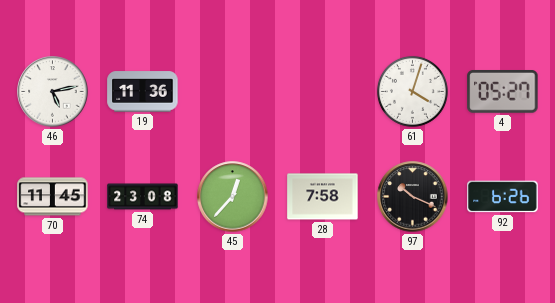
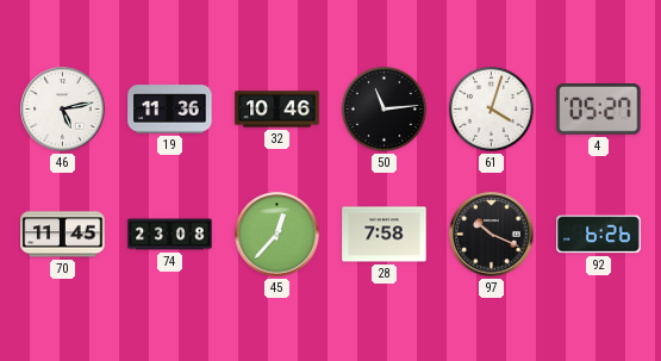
32: none -> 10:46 (278, 110)
50: none -> 11:14 (383, 108)
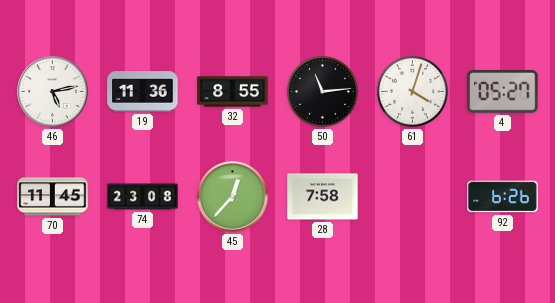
32: 10:46 -> 8:55 (233, 92)
97: 10:19 -> none (492, 235)
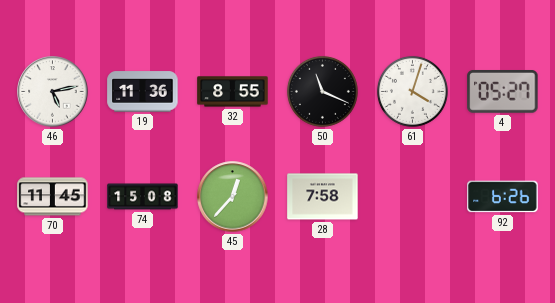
50: 11:14 -> 11:19 (322, 91)
74: 23:08 -> 15:08 (143, 197)
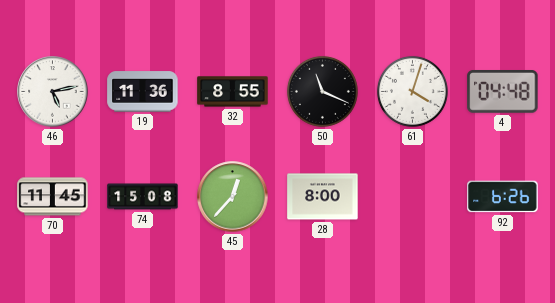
4: 05:27 -> 04:48 (503, 92)
28: 7:58 -> 8:00 (323, 197)
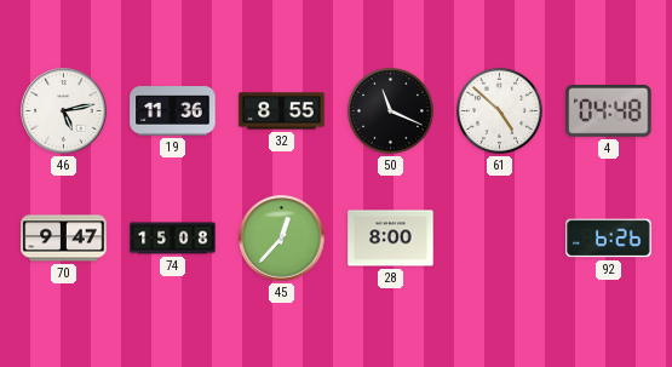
61: 4:03 -> 4:52 (499, 110)
70: 11:45 -> 9:47 (64, 239)
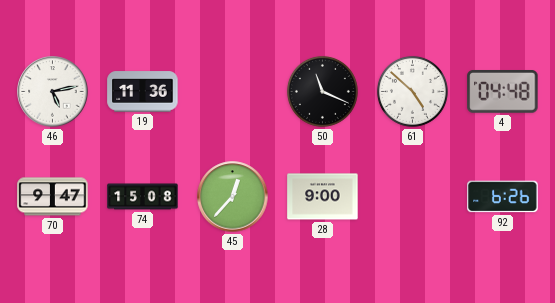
32: 8:55 -> none (282, 111)
28: 8:00 -> 9:00 (323, 197)
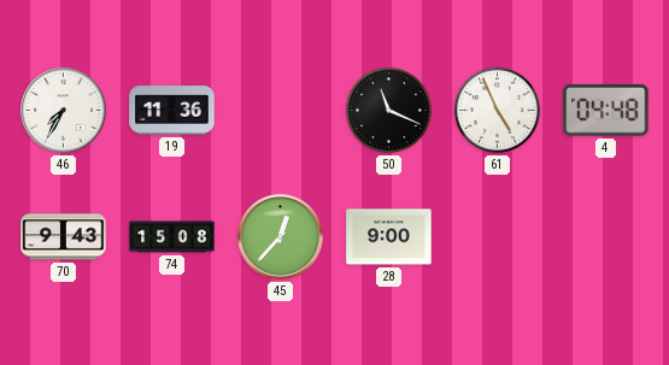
46: 5:13 -> 7:35 (64, 111)
61: 4:52 -> 4:56 (497, 110)
70: 9:47 -> 9:43 (64, 237)
92: 6:26 -> none (503, 197)
